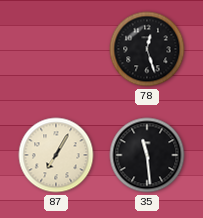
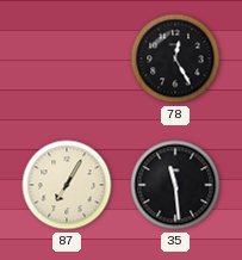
78: 12:27 -> 12:25 (175, 58)
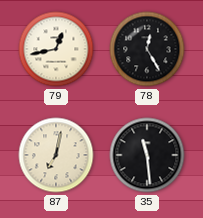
79: none -> 12:43 (56, 49)
87: 7:05 -> 7:02 (56, 155)
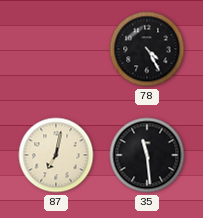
79: 12:43 -> none (56, 49)
78: 12:25 -> 4:25 (147, 49)
